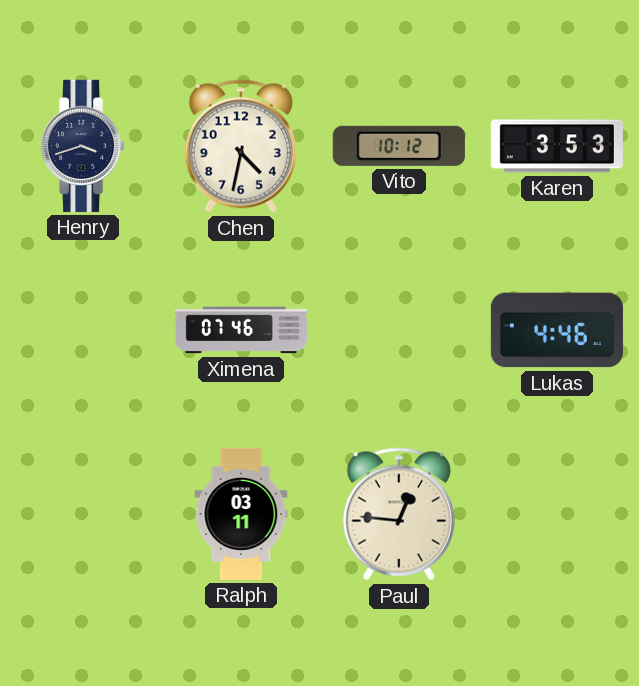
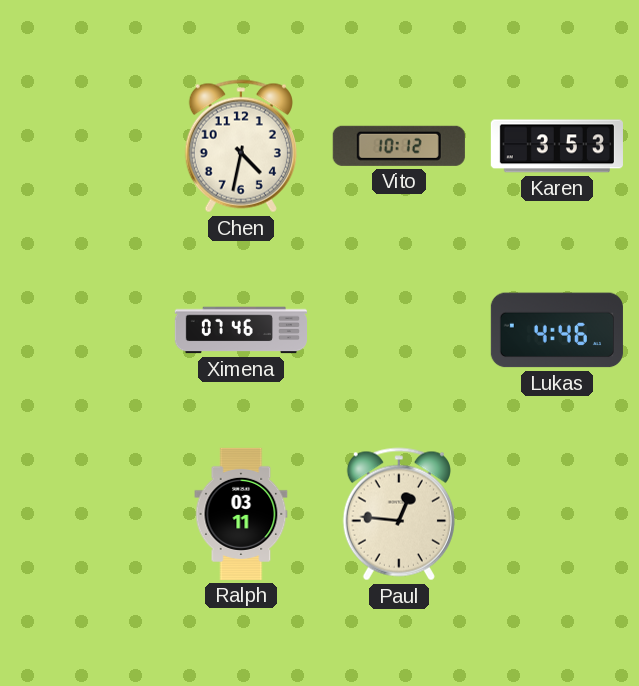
Henry: 3:42 -> none (84, 146)
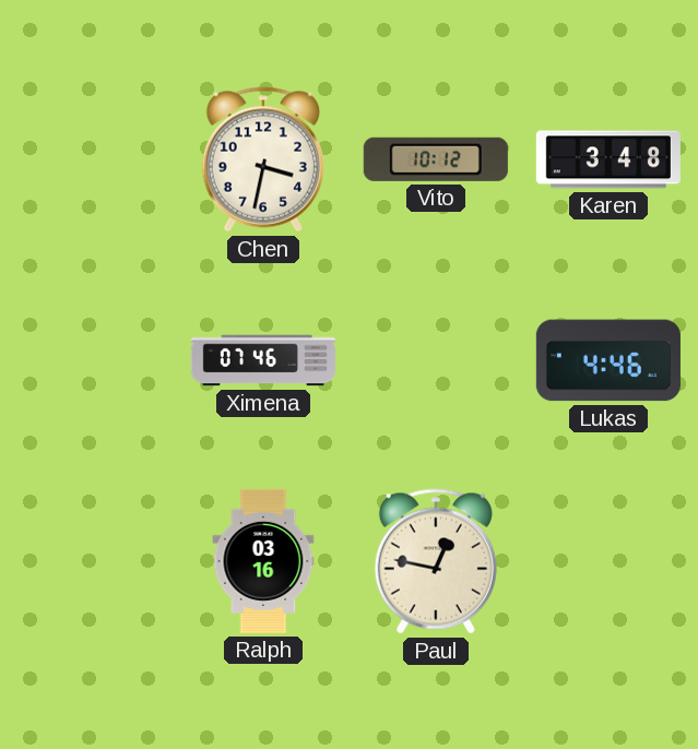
Chen: 4:32 -> 3:32 (263, 159)
Karen: 3:53 -> 3:48 (608, 159)
Ralph: 03:11 -> 03:16 (263, 561)
Paul: 12:46 -> 12:47 (436, 561)
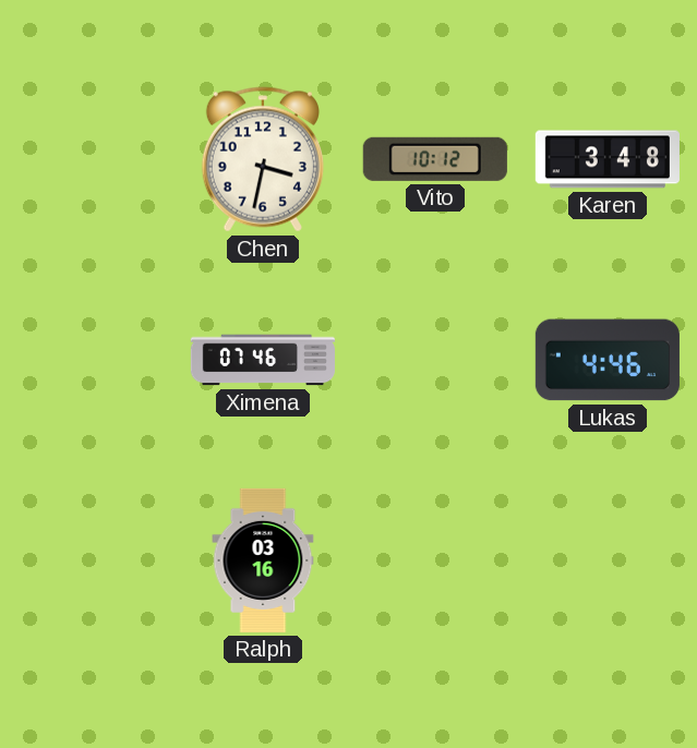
Paul: 12:47 -> none (436, 561)
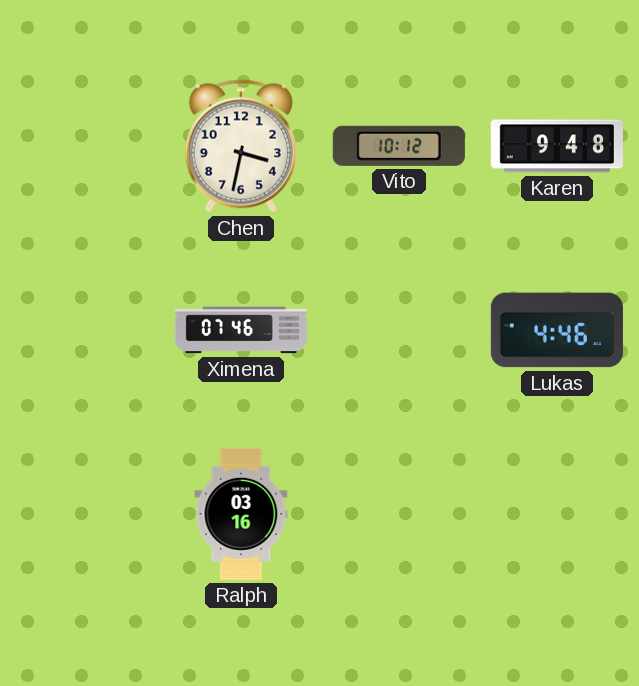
Karen: 3:48 -> 9:48 (557, 146)
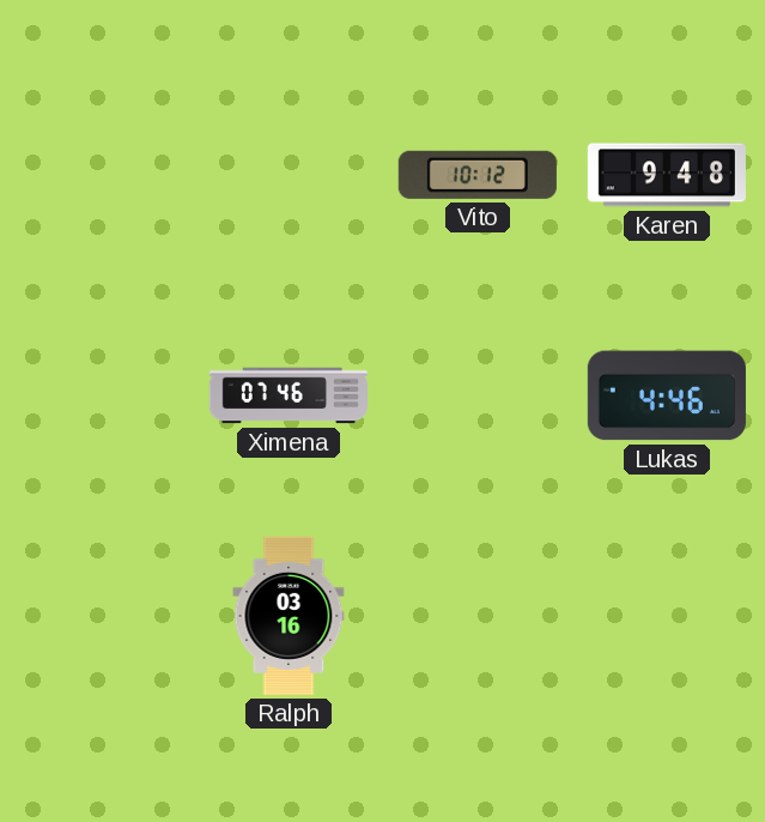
Chen: 3:32 -> none (241, 146)
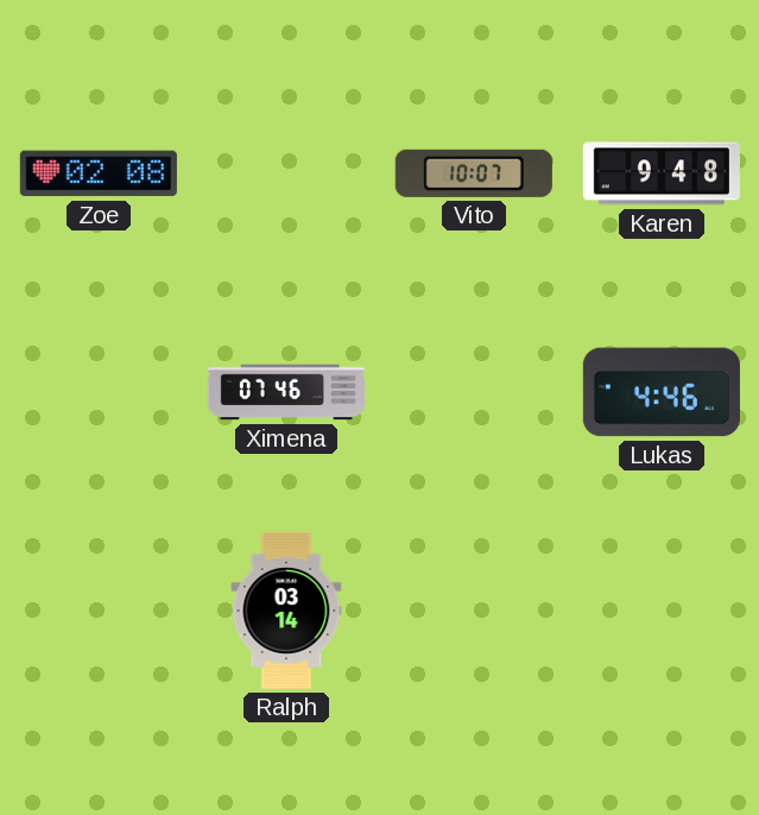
Zoe: none -> 02:08 (99, 173)
Vito: 10:12 -> 10:07 (474, 173)
Ralph: 03:16 -> 03:14 (286, 611)
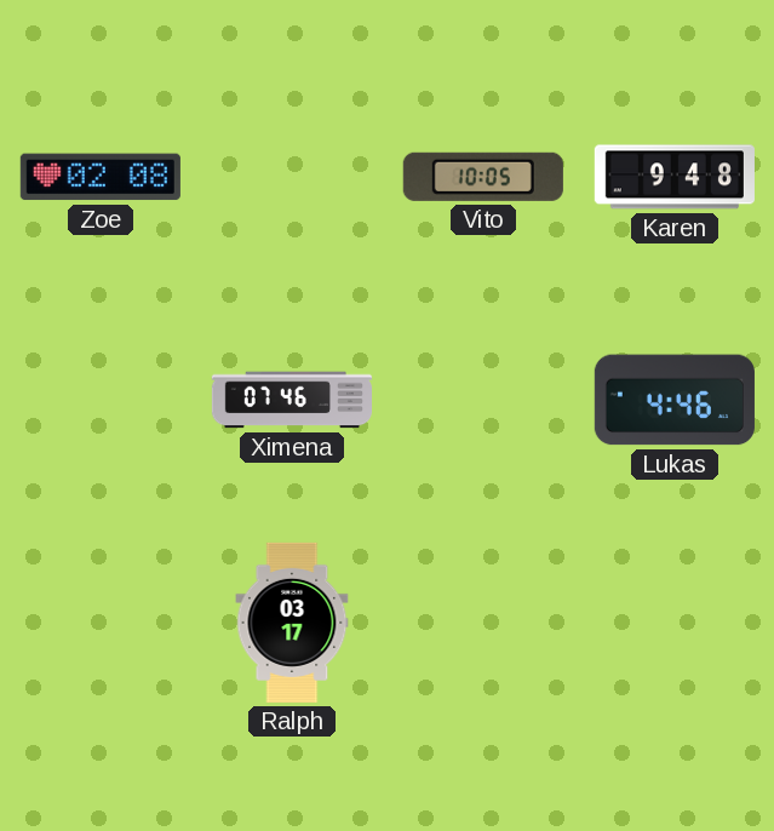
Vito: 10:07 -> 10:05 (483, 177)
Ralph: 03:14 -> 03:17 (292, 623)
